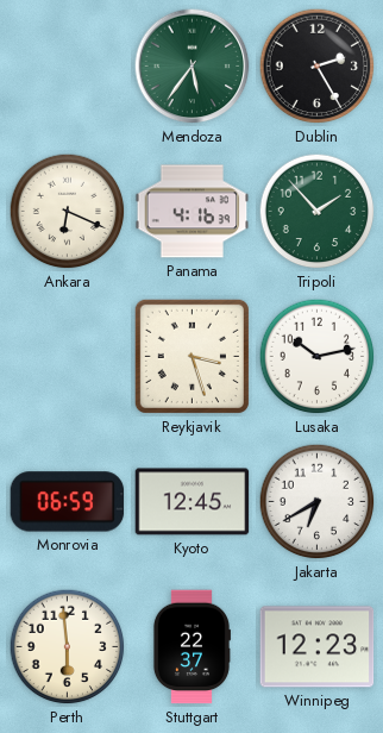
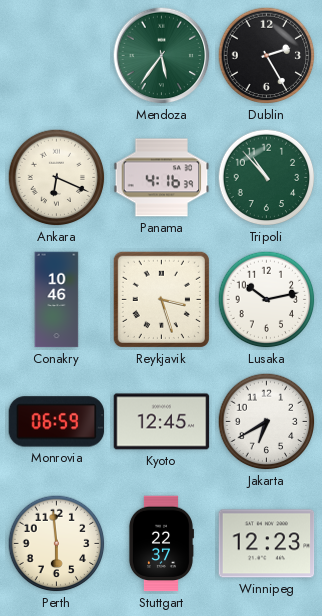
Tripoli: 1:53 -> 10:53 (267, 178)
Conakry: none -> 10:46 (57, 300)
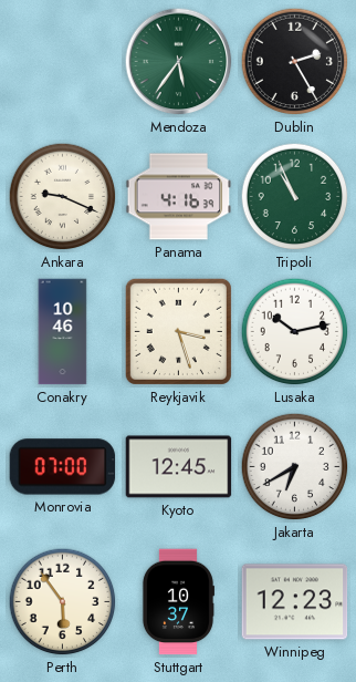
Ankara: 6:19 -> 9:19 (63, 197)
Tripoli: 10:53 -> 10:56 (295, 197)
Monrovia: 06:59 -> 07:00 (63, 467)
Perth: 5:59 -> 5:54 (63, 602)
Stuttgart: 22:37 -> 10:37 (178, 602)
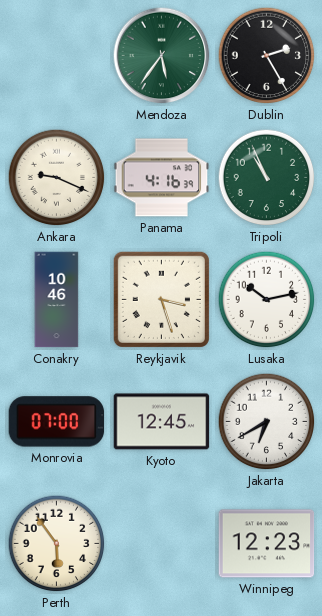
Stuttgart: 10:37 -> none (178, 602)
